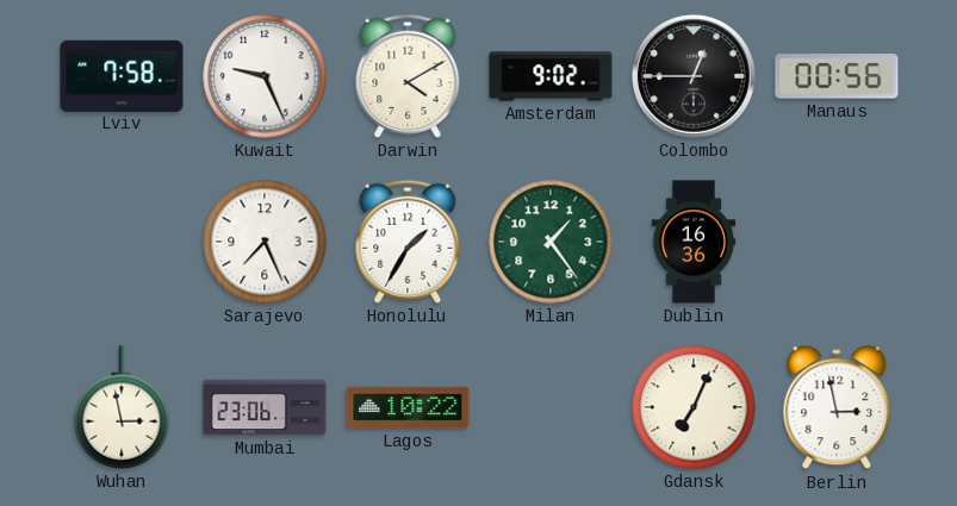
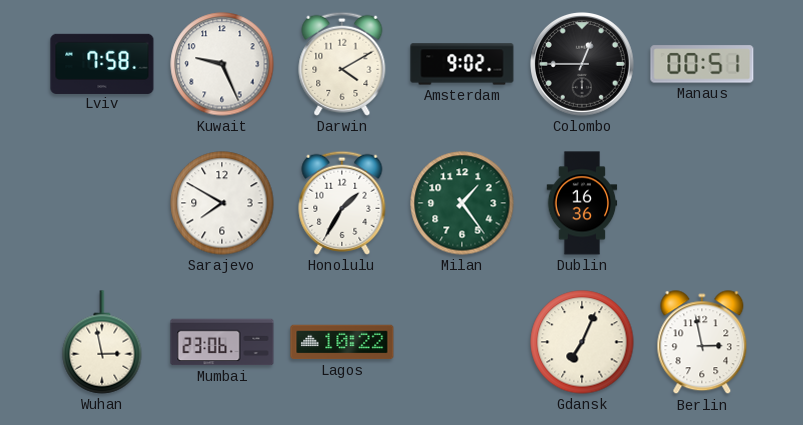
Manaus: 00:56 -> 00:51 (702, 64)
Sarajevo: 7:26 -> 7:50 (222, 203)
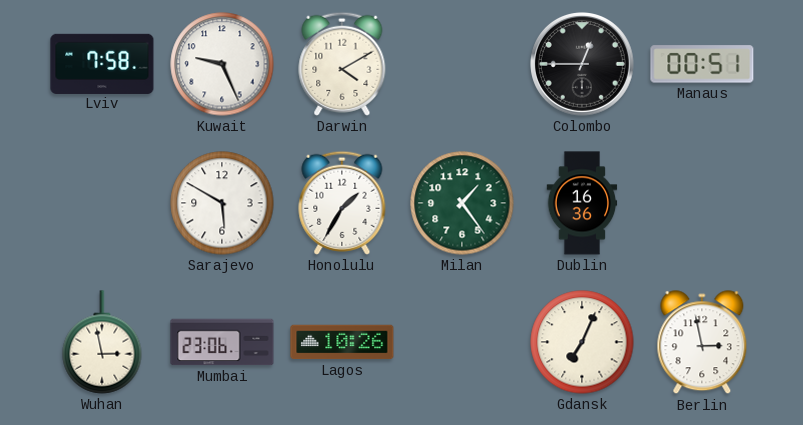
Amsterdam: 9:02 -> none (462, 64)
Sarajevo: 7:50 -> 5:50 (222, 203)
Lagos: 10:22 -> 10:26 (342, 342)
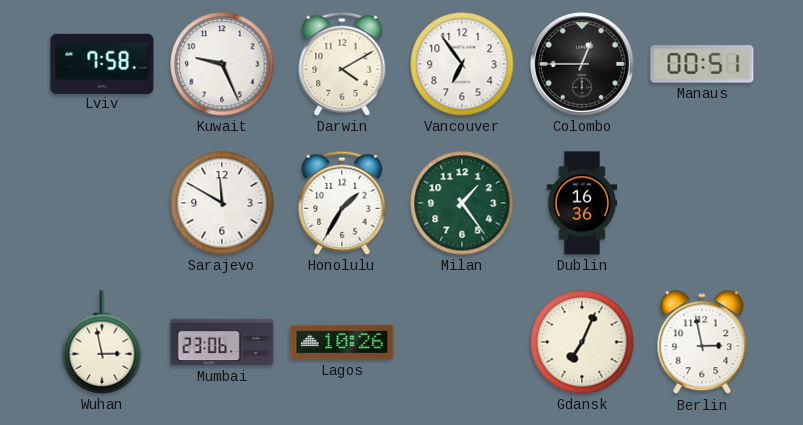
Vancouver: none -> 6:54 (462, 64)
Sarajevo: 5:50 -> 11:50 (222, 203)
